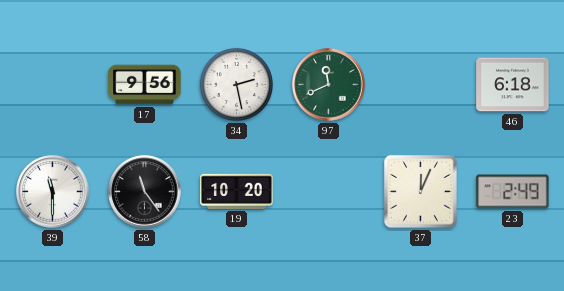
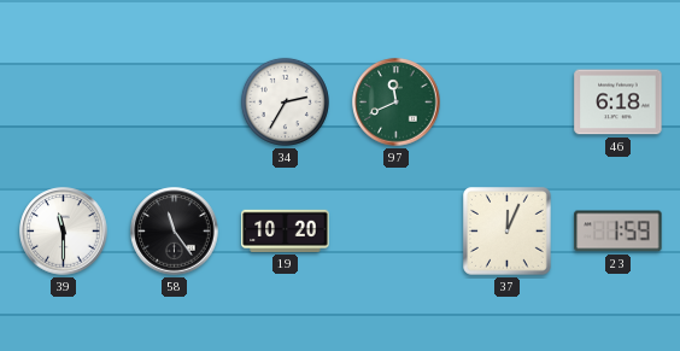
17: 9:56 -> none (145, 85)
34: 2:28 -> 2:35 (285, 101)
23: 2:49 -> 1:59 (619, 232)
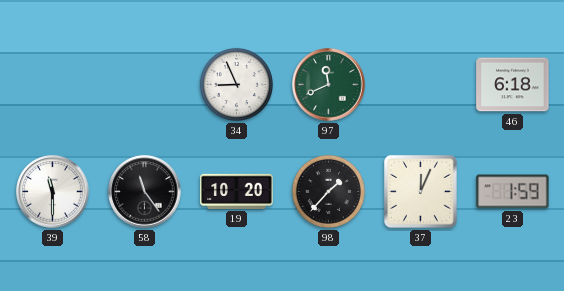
34: 2:35 -> 8:56 (236, 84)
98: none -> 1:37 (328, 191)
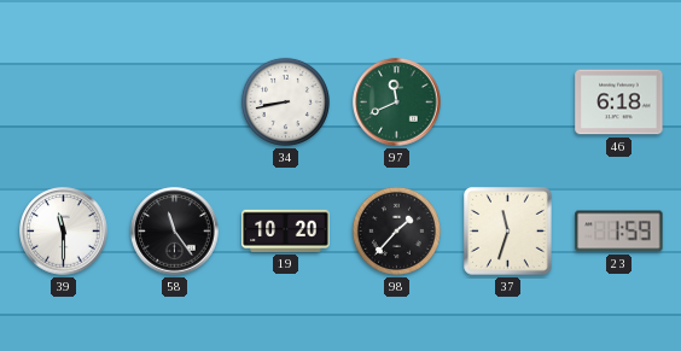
34: 8:56 -> 8:43 (285, 101)
37: 12:04 -> 11:33 (508, 232)
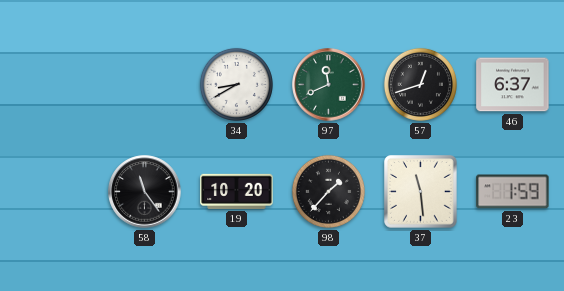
34: 8:43 -> 8:40 (236, 84)
57: none -> 12:42 (420, 84)
46: 6:18 -> 6:37 (513, 85)
39: 11:30 -> none (64, 232)
37: 11:33 -> 11:29 (421, 192)
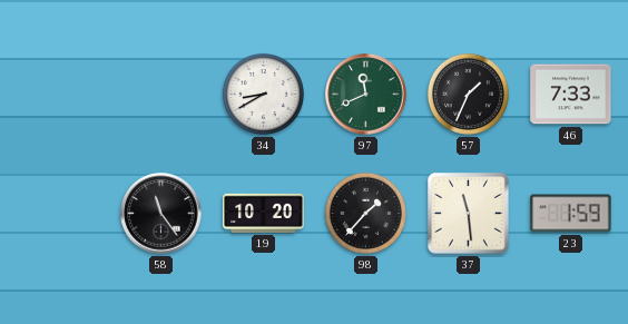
57: 12:42 -> 1:34 (468, 94)
46: 6:37 -> 7:33 (571, 95)
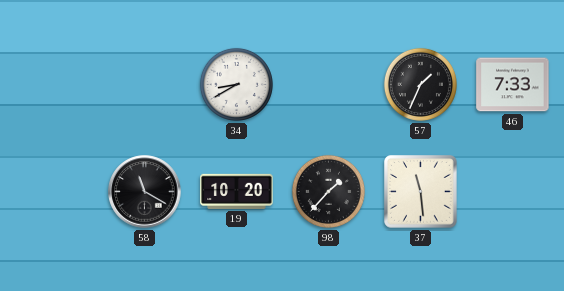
97: 11:41 -> none (366, 95)
58: 11:24 -> 11:20 (145, 192)
23: 1:59 -> none (571, 214)
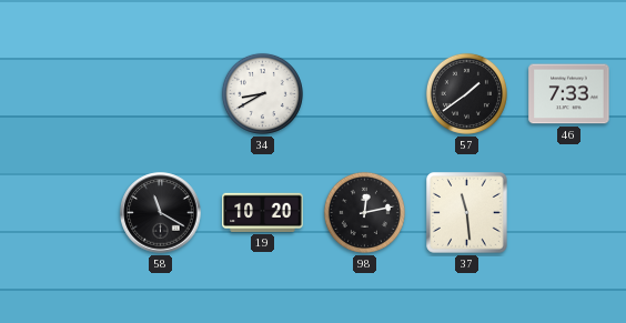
57: 1:34 -> 1:39 (466, 93)
98: 1:37 -> 12:13 (364, 212)
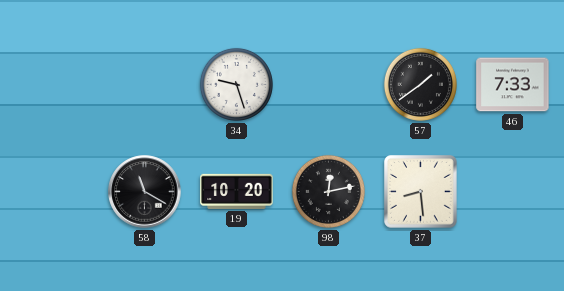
34: 8:40 -> 9:27 (236, 84)
37: 11:29 -> 8:29 (421, 192)
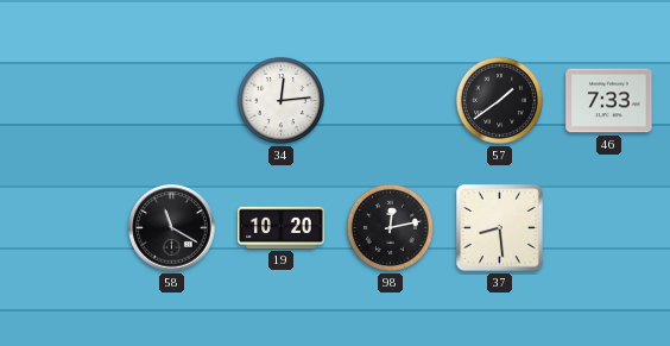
34: 9:27 -> 12:14 (280, 100)
